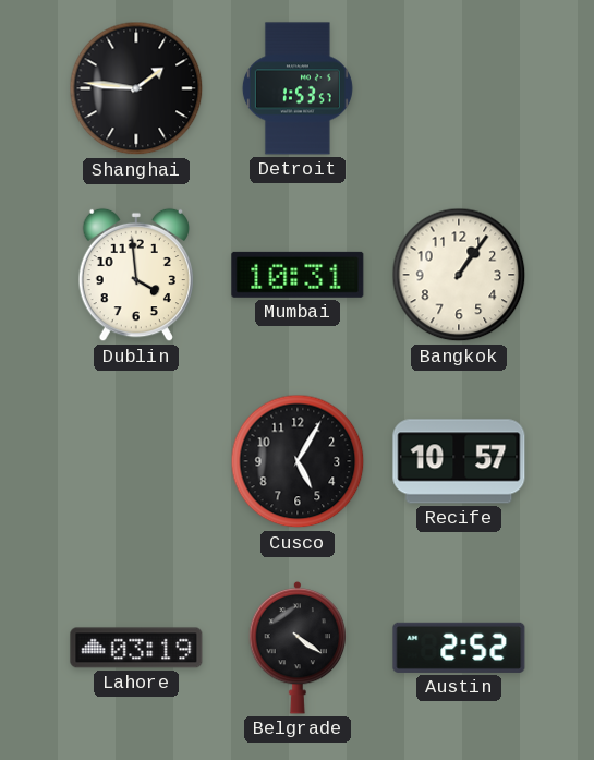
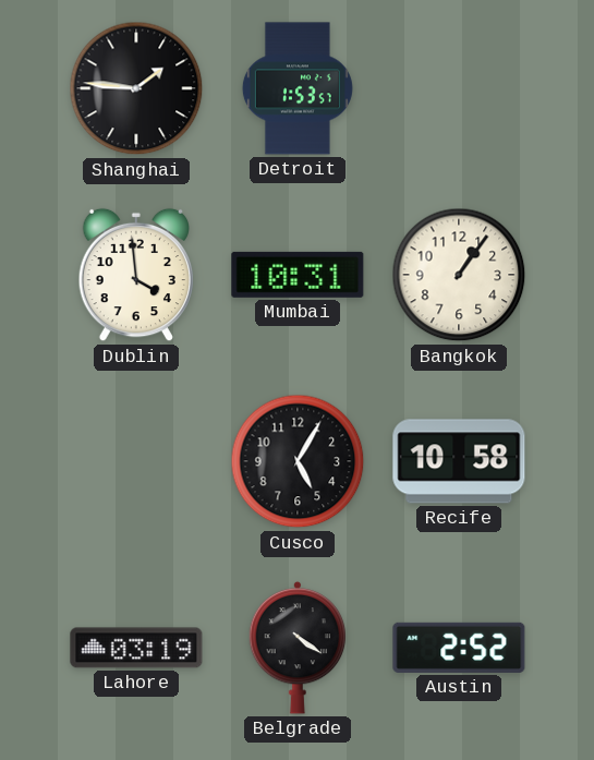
Recife: 10:57 -> 10:58 (459, 461)
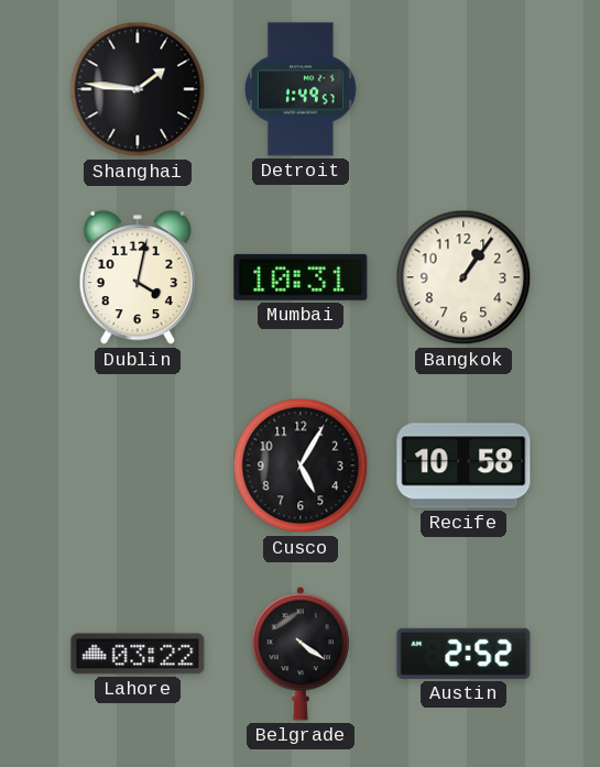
Detroit: 1:53 -> 1:49 (301, 89)
Dublin: 3:59 -> 4:02 (137, 277)
Lahore: 03:19 -> 03:22 (138, 654)
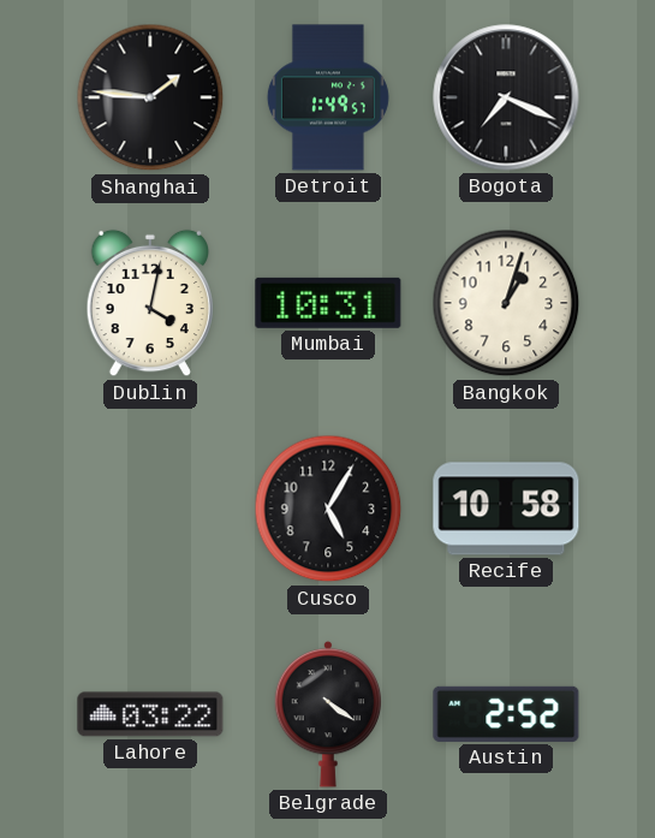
Bogota: none -> 7:19 (506, 97)
Bangkok: 1:06 -> 1:03 (506, 303)
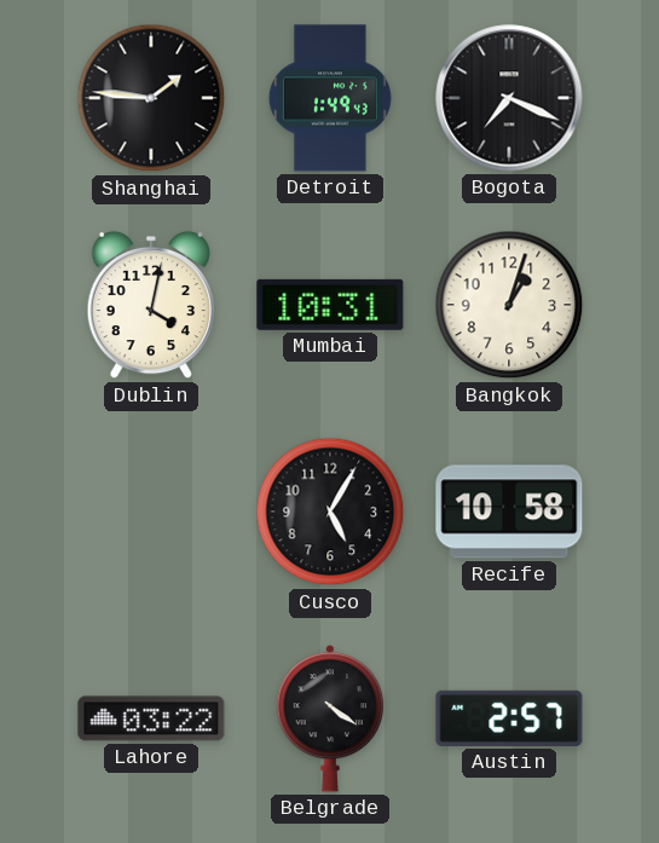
Detroit: 1:49:57 -> 1:49:43 (330, 98)
Austin: 2:52 -> 2:57 (509, 718)
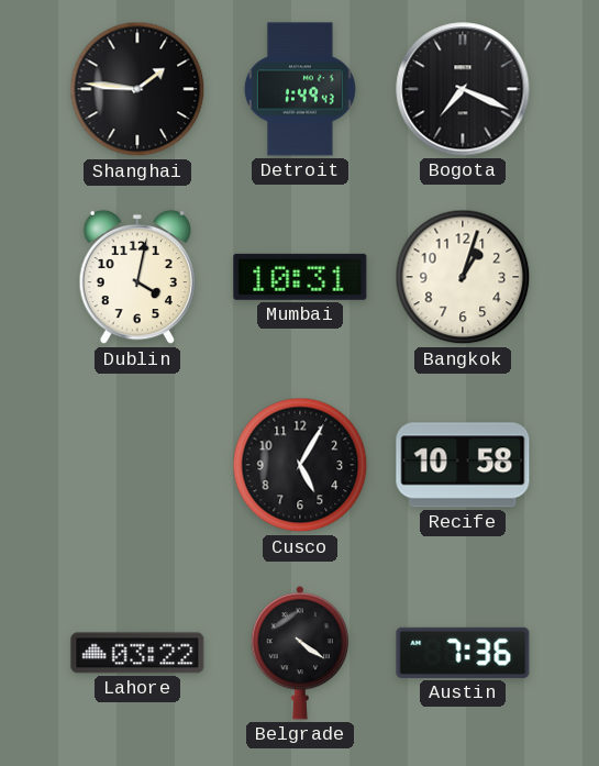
Austin: 2:57 -> 7:36 (463, 653)
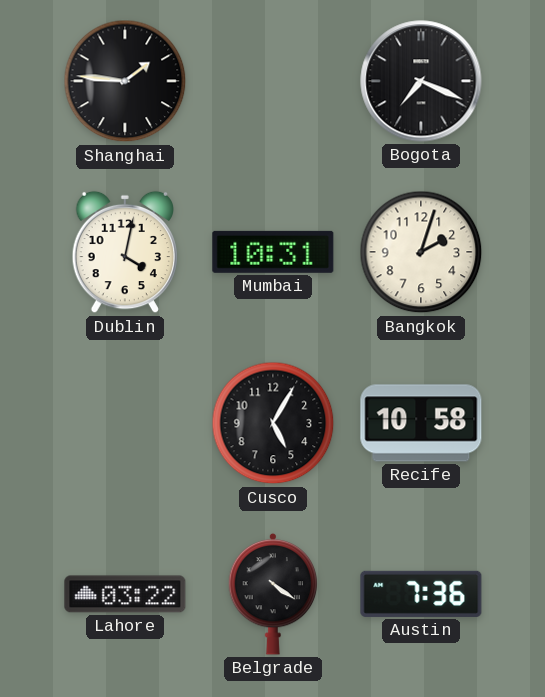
Detroit: 1:49 -> none (300, 89)
Bangkok: 1:03 -> 2:03 (421, 252)
